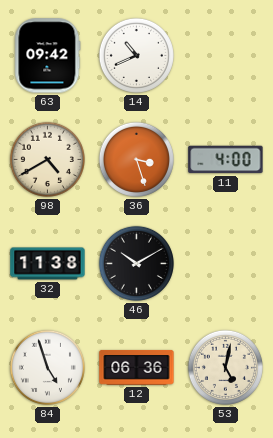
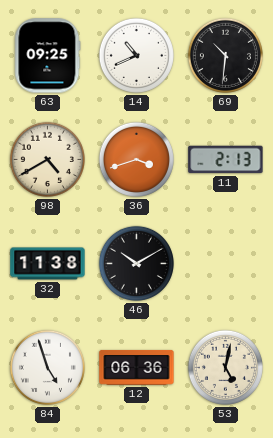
63: 09:42 -> 09:25 (48, 56)
69: none -> 10:31 (225, 55)
36: 3:27 -> 3:42 (136, 159)
11: 4:00 -> 2:13 (226, 160)
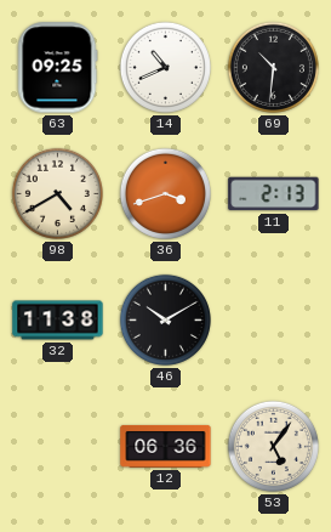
84: 4:57 -> none (47, 367)
53: 5:02 -> 5:06 (273, 446)
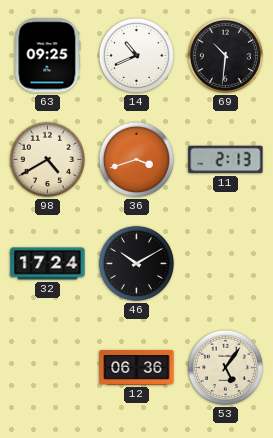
32: 11:38 -> 17:24 (48, 264)
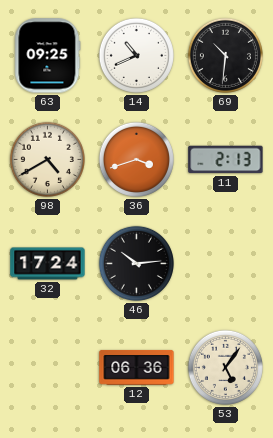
46: 10:10 -> 10:14 (136, 263)
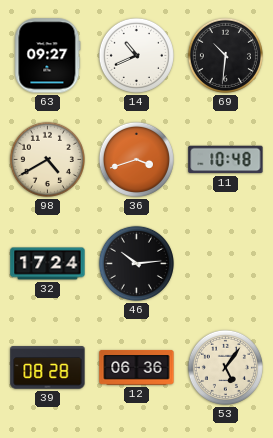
63: 09:25 -> 09:27 (48, 56)
11: 2:13 -> 10:48 (226, 160)
39: none -> 08:28 (48, 368)
